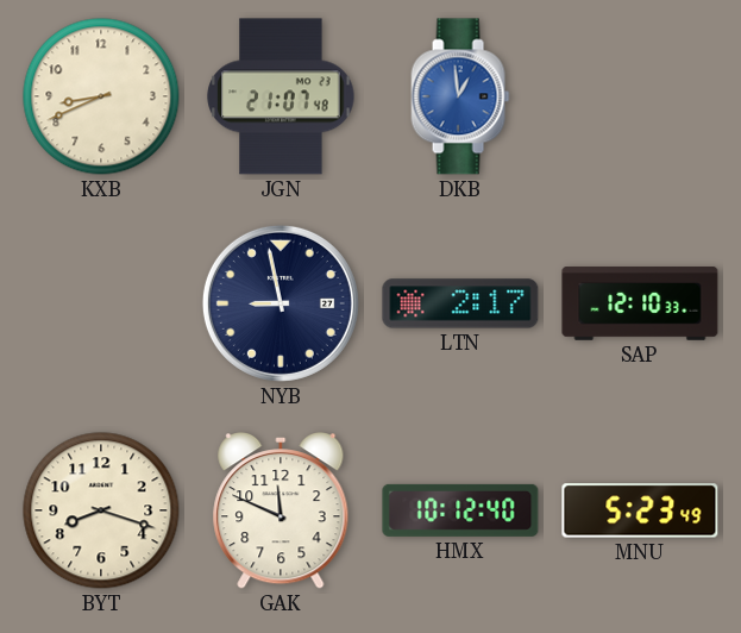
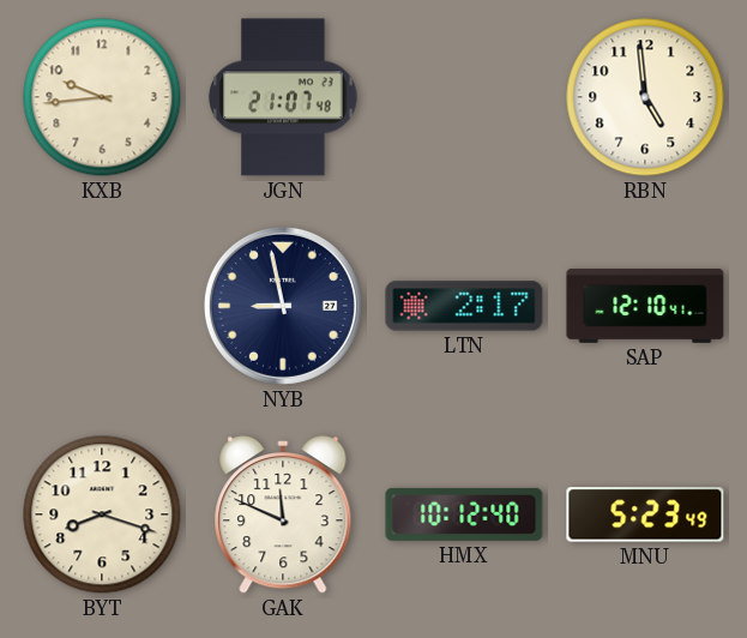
KXB: 8:41 -> 9:44 (102, 97)
DKB: 12:59 -> none (460, 96)
RBN: none -> 4:59 (645, 97)
SAP: 12:10:33 -> 12:10:41 (645, 307)
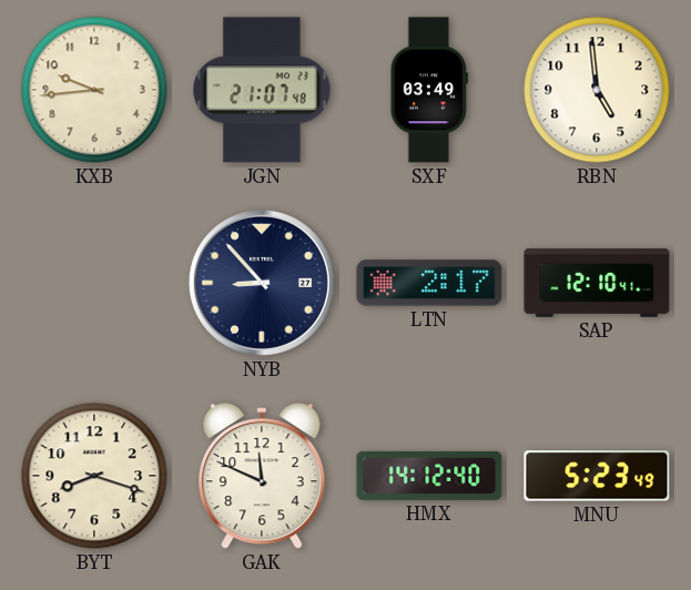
SXF: none -> 03:49 (429, 90)
NYB: 8:58 -> 8:53 (262, 283)
HMX: 10:12 -> 14:12 (429, 476)
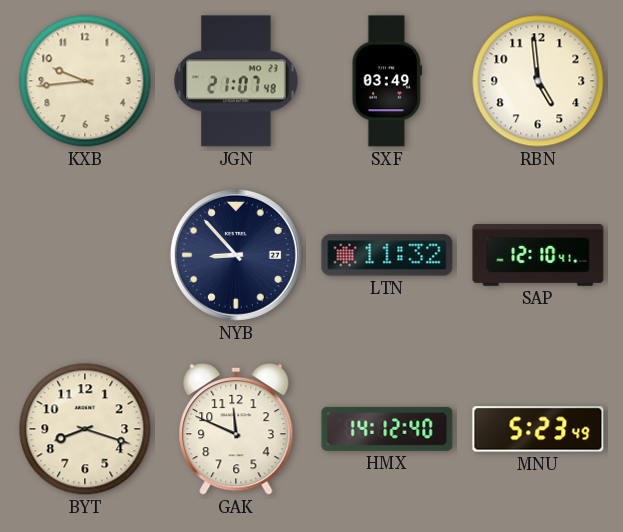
LTN: 2:17 -> 11:32 (387, 255)
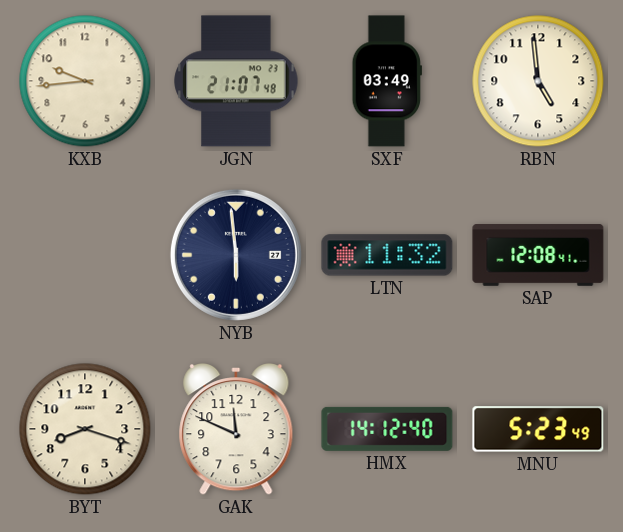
NYB: 8:53 -> 5:59 (236, 255)
SAP: 12:10 -> 12:08 (538, 256)
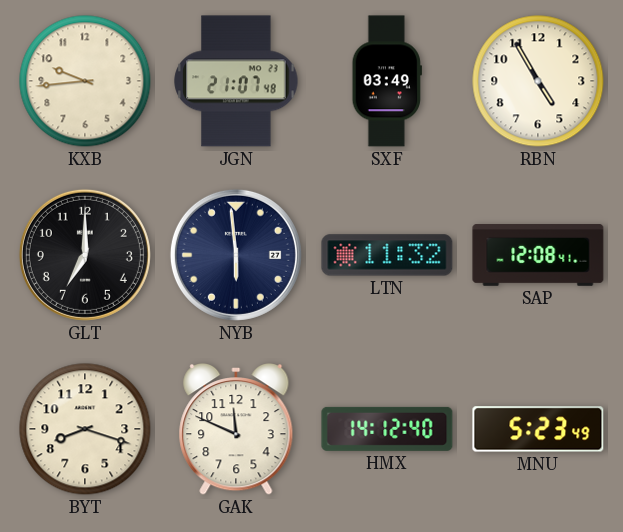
RBN: 4:59 -> 4:55 (538, 81)
GLT: none -> 7:00 (85, 255)
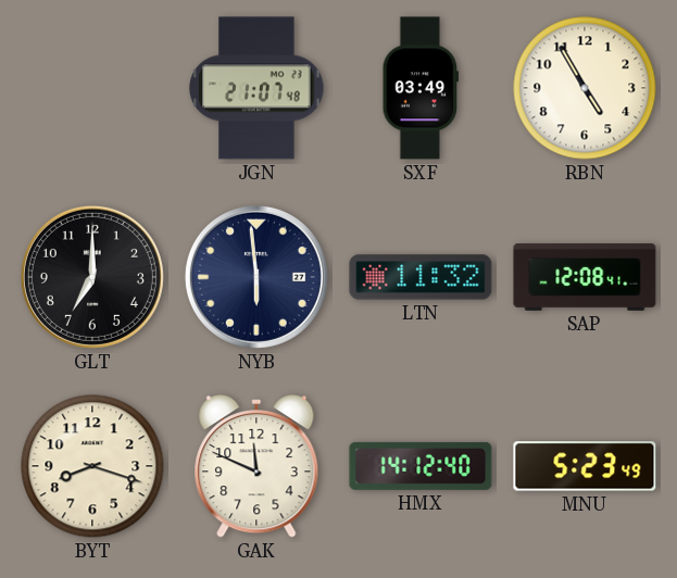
KXB: 9:44 -> none (85, 81)
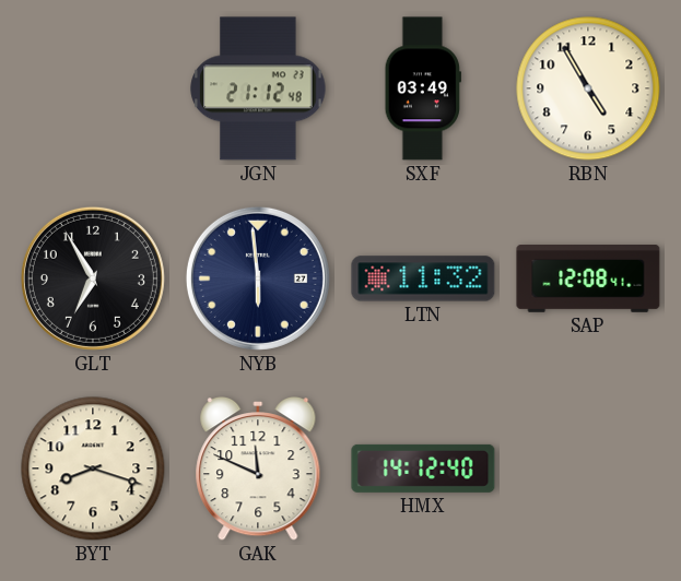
JGN: 21:07 -> 21:12 (258, 88)
GLT: 7:00 -> 6:55 (93, 278)
MNU: 5:23 -> none (585, 466)
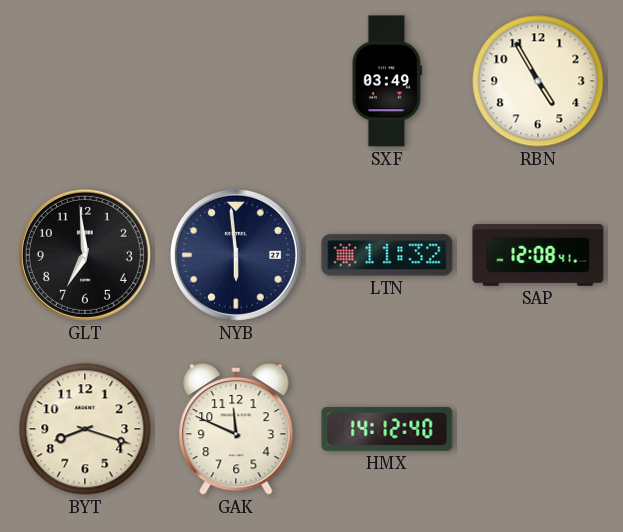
JGN: 21:12 -> none (258, 88)
GLT: 6:55 -> 6:59 (85, 255)
